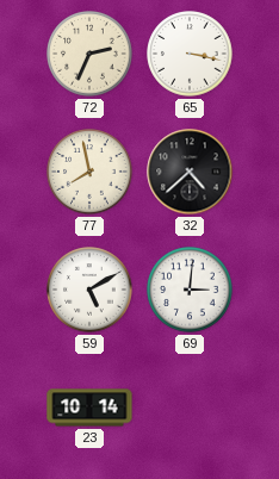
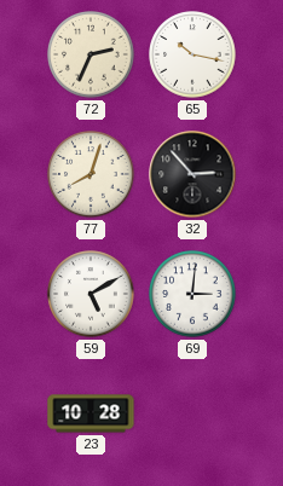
65: 3:17 -> 10:17 (192, 54)
77: 7:58 -> 8:03 (91, 174)
32: 4:38 -> 2:53 (192, 174)
23: 10:14 -> 10:28 (91, 413)
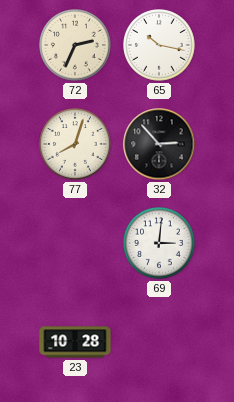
59: 5:10 -> none (91, 294)
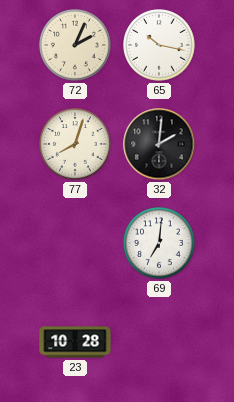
72: 2:34 -> 2:04 (75, 45)
32: 2:53 -> 2:01 (159, 144)
69: 3:01 -> 7:01 (159, 243)
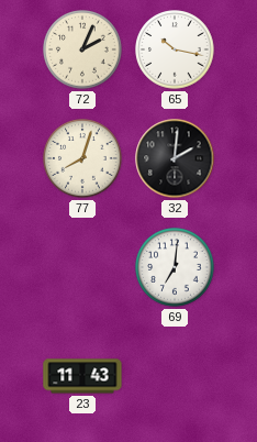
23: 10:28 -> 11:43 (82, 376)
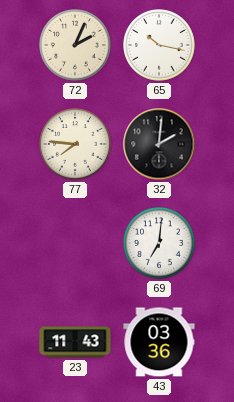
77: 8:03 -> 7:46 (75, 144)
43: none -> 03:36 (159, 342)
